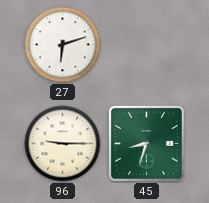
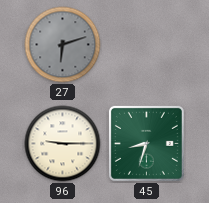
27 dial: white -> grey (63, 45)
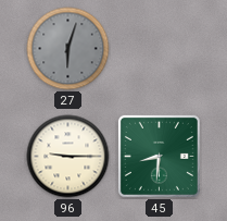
27: 6:12 -> 6:03 (68, 49)
45: 8:33 -> 8:31 (159, 156)
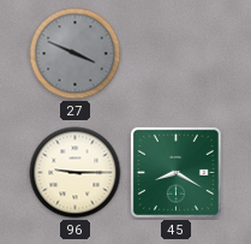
27: 6:03 -> 3:49 (76, 54)
45: 8:31 -> 8:20 (175, 172)
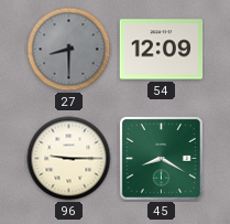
27: 3:49 -> 8:30 (69, 50)
54: none -> 12:09 (162, 50)
